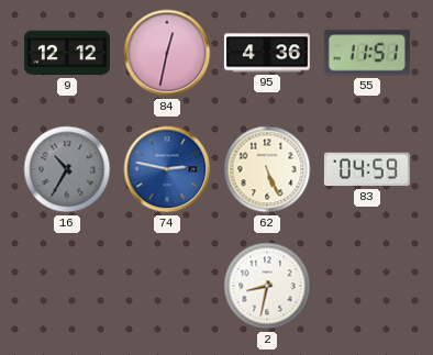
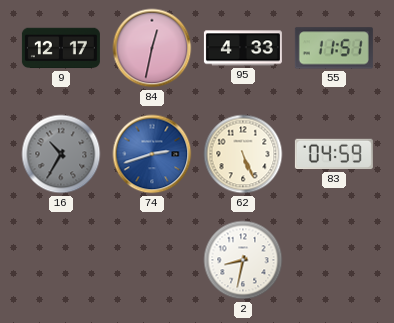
9: 12:12 -> 12:17 (61, 48)
95: 4:36 -> 4:33 (243, 48)
74: 2:47 -> 2:42 (152, 154)
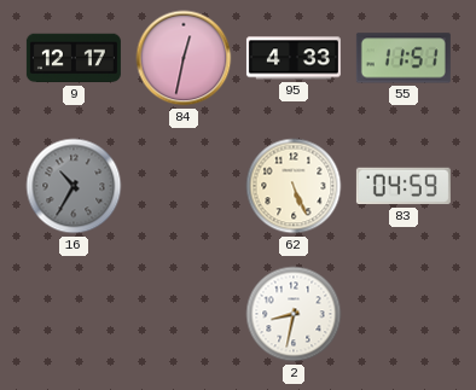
74: 2:42 -> none (152, 154)
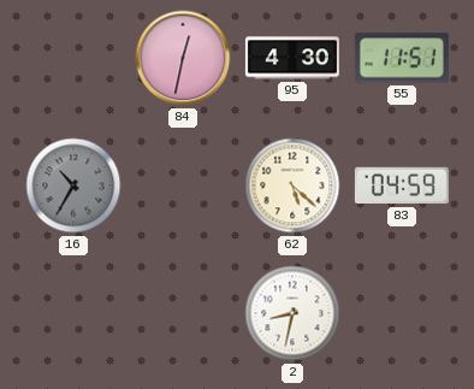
9: 12:17 -> none (74, 58)
95: 4:33 -> 4:30 (292, 58)
62: 5:26 -> 5:22 (292, 185)
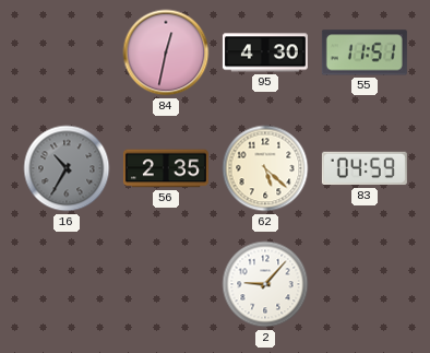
56: none -> 2:35 (166, 168)
2: 8:32 -> 9:07 (265, 284)
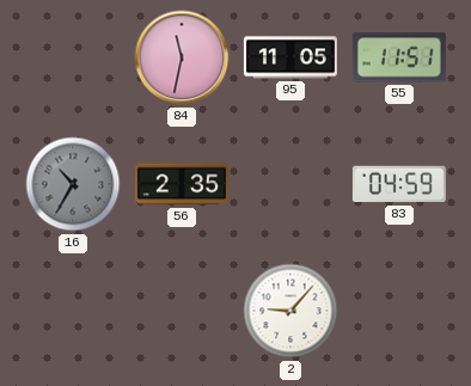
84: 12:32 -> 11:32 (182, 57)
95: 4:30 -> 11:05 (290, 57)
62: 5:22 -> none (265, 168)
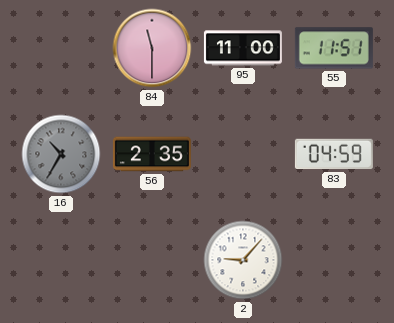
84: 11:32 -> 11:30 (152, 48)
95: 11:05 -> 11:00 (243, 48)
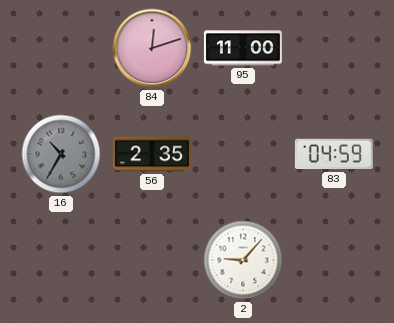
84: 11:30 -> 12:12 (152, 48)
55: 11:51 -> none (334, 48)
